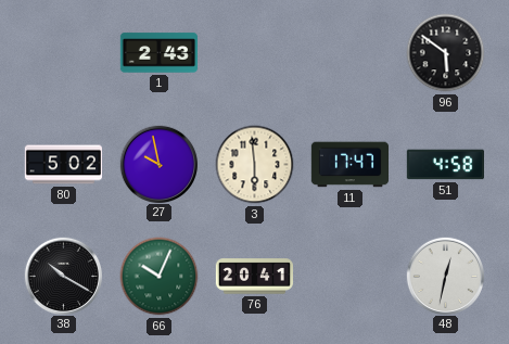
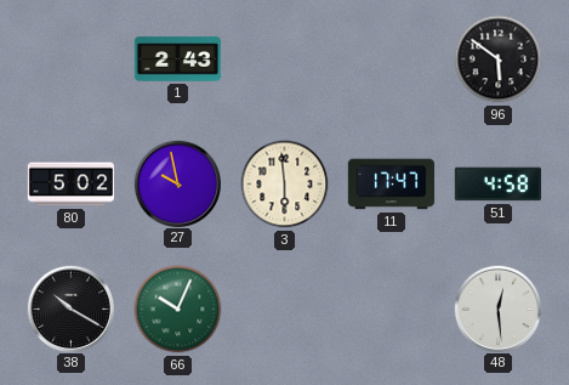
76: 20:41 -> none (254, 277)
48: 12:32 -> 12:29 (497, 308)
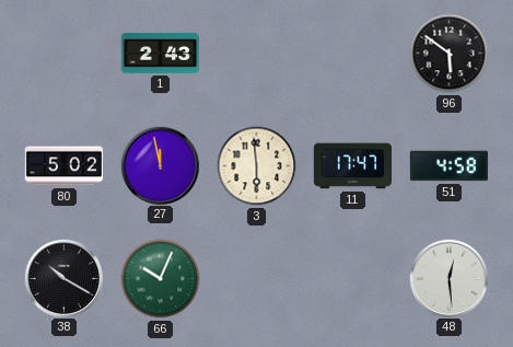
27: 9:58 -> 11:58 (160, 165)
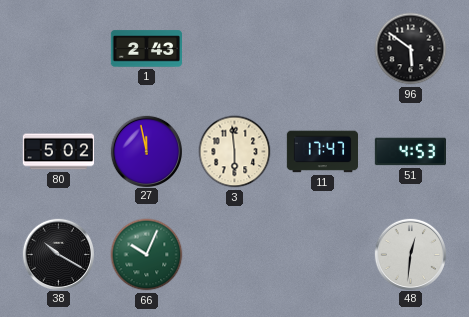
51: 4:58 -> 4:53 (410, 152)
48: 12:29 -> 12:31 (410, 254)
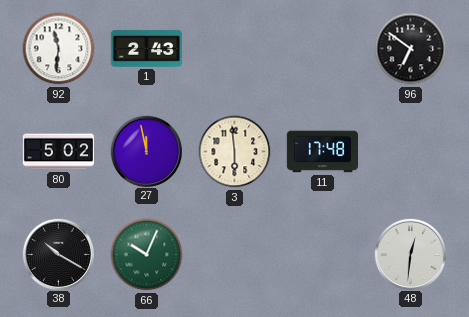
92: none -> 11:31 (59, 49)
96: 5:51 -> 6:51 (411, 49)
11: 17:47 -> 17:48 (322, 152)
51: 4:53 -> none (410, 152)
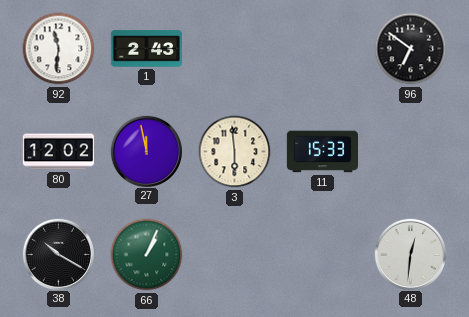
80: 5:02 -> 12:02 (58, 152)
11: 17:48 -> 15:33 (322, 152)
66: 10:04 -> 1:04 (147, 255)
